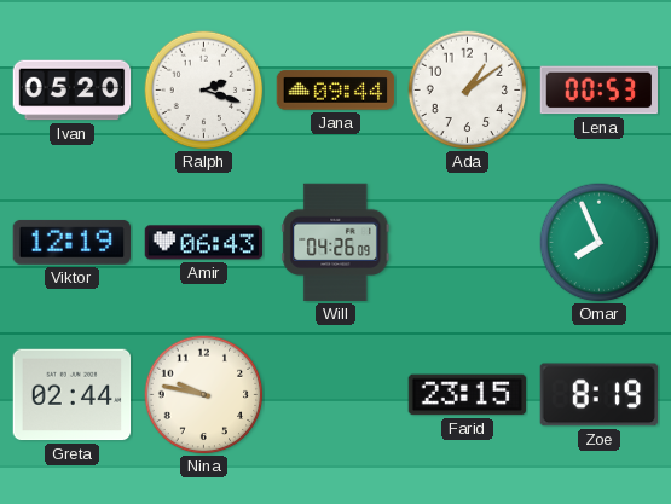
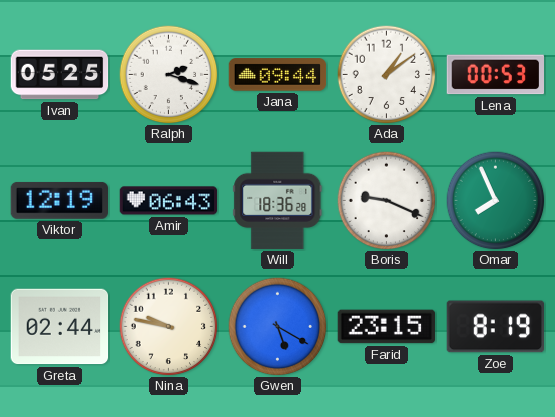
Ivan: 05:20 -> 05:25 (60, 75)
Will: 04:26 -> 18:36 (278, 201)
Boris: none -> 9:19 (387, 201)
Gwen: none -> 5:20 (278, 327)
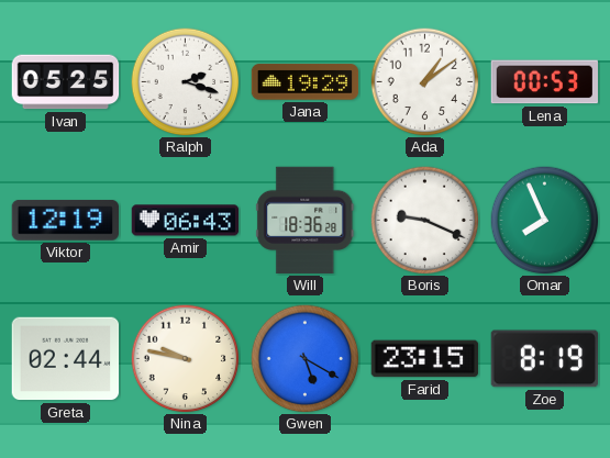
Jana: 09:44 -> 19:29 (306, 82)
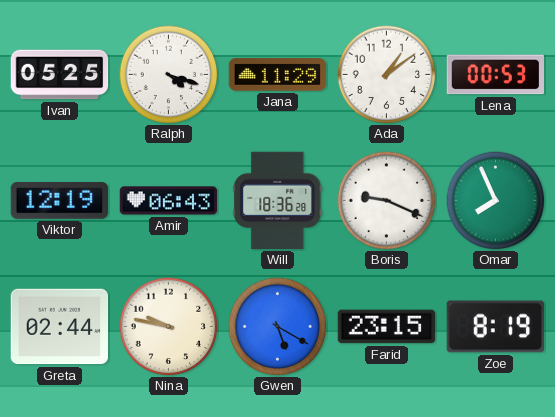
Ralph: 2:18 -> 4:18 (169, 75)
Jana: 19:29 -> 11:29 (278, 75)
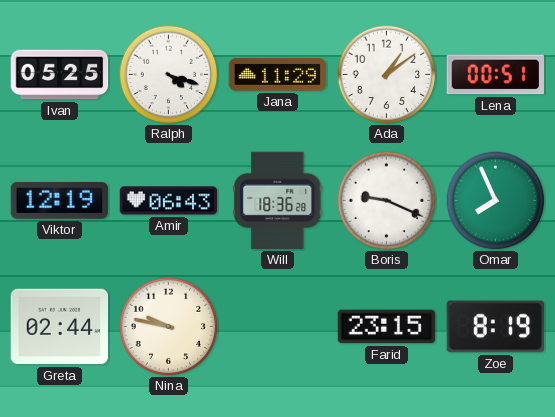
Lena: 00:53 -> 00:51 (495, 75)
Gwen: 5:20 -> none (278, 327)
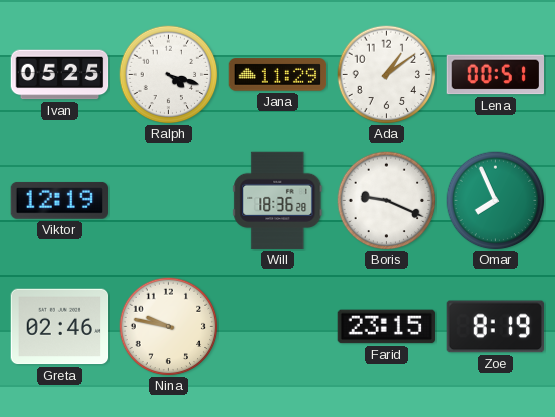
Amir: 06:43 -> none (169, 201)
Greta: 02:44 -> 02:46 (60, 327)
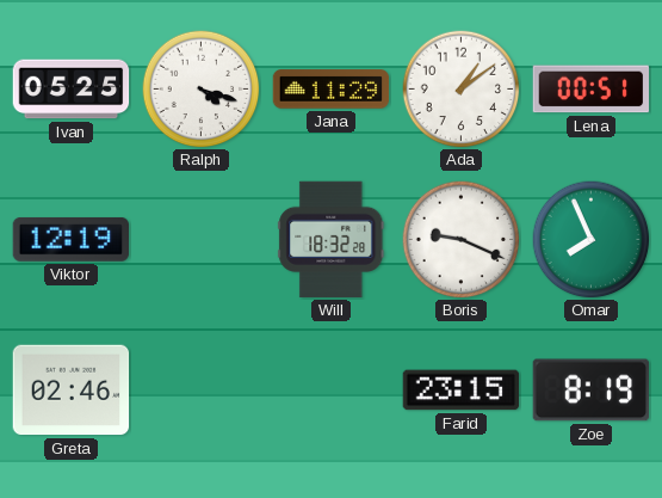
Will: 18:36 -> 18:32 (332, 240)
Nina: 9:47 -> none (169, 327)
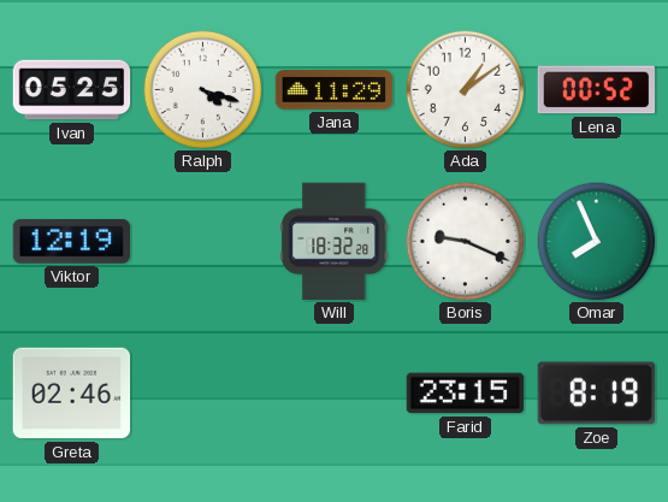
Lena: 00:51 -> 00:52 (596, 90)
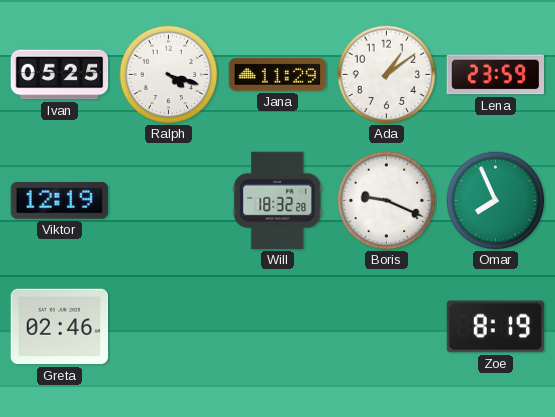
Lena: 00:52 -> 23:59 (495, 75)
Farid: 23:15 -> none (466, 394)
